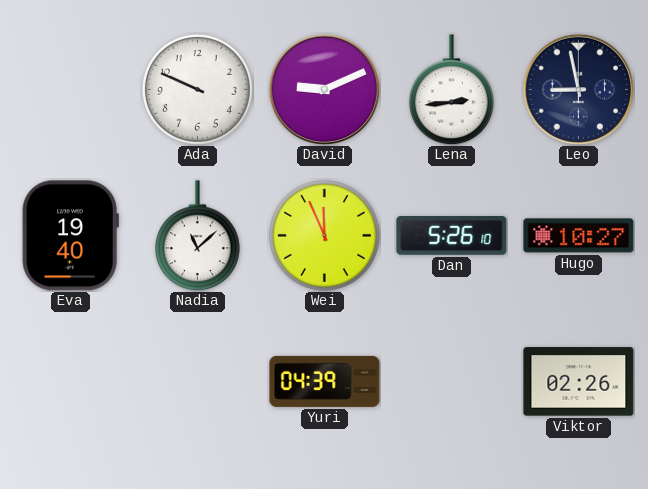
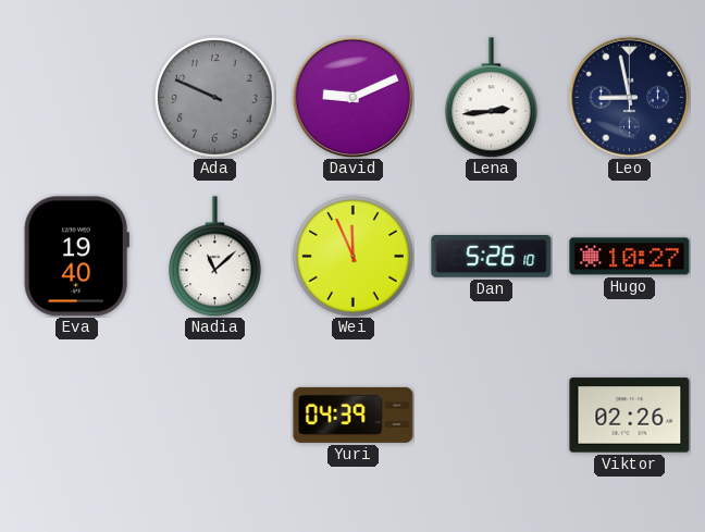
Ada dial: white -> grey (215, 98)
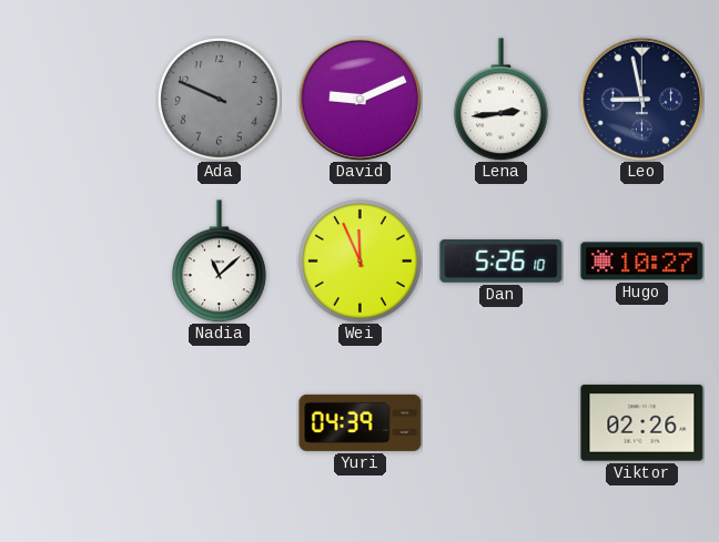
Eva: 19:40 -> none (76, 257)
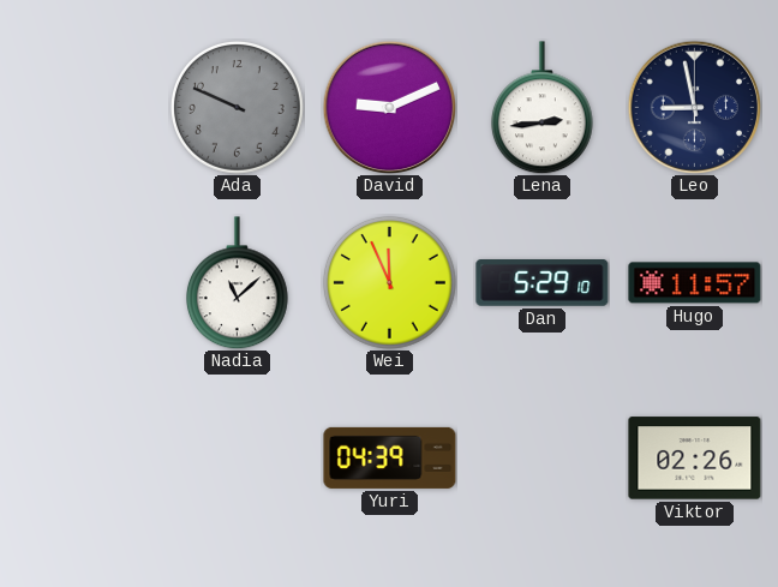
Dan: 5:26 -> 5:29 (543, 283)
Hugo: 10:27 -> 11:57 (695, 283)
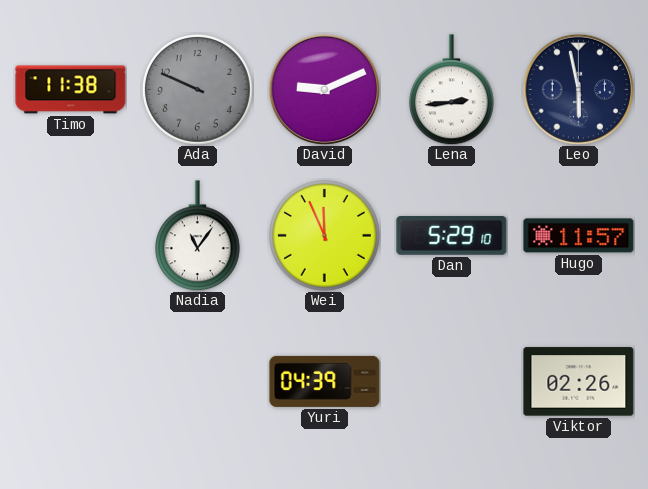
Timo: none -> 11:38 (71, 90)
Leo: 8:58 -> 5:58 (578, 89)
Nadia: 11:08 -> 11:06 (197, 236)
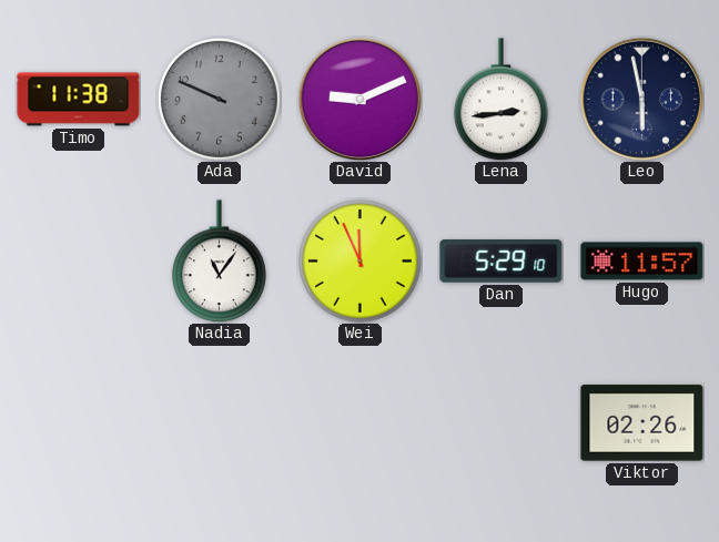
Yuri: 04:39 -> none (325, 381)
